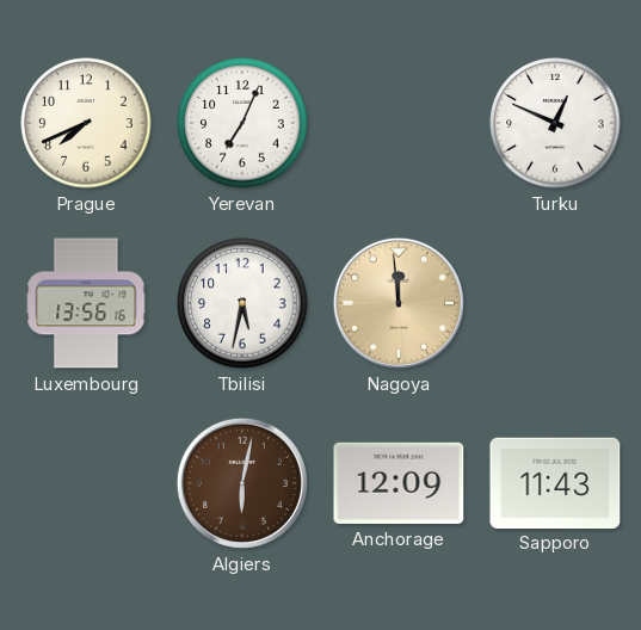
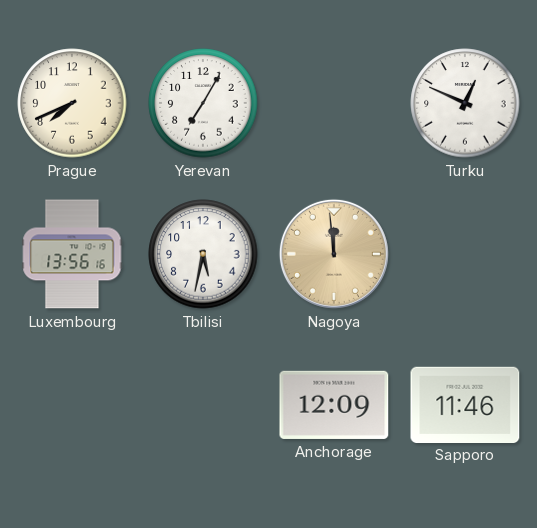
Yerevan: 7:04 -> 7:05 (203, 103)
Algiers: 6:02 -> none (242, 483)
Sapporo: 11:43 -> 11:46 (465, 404)
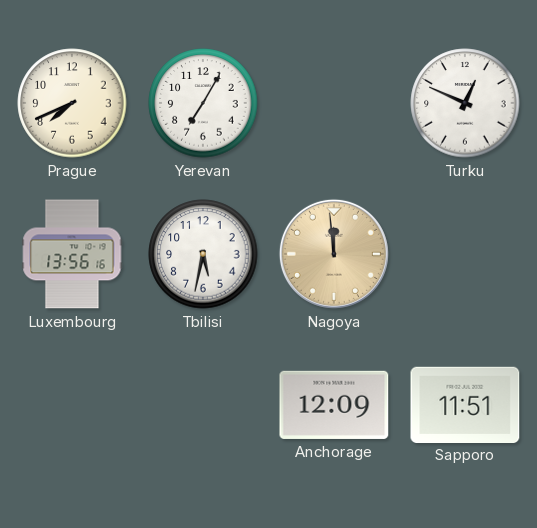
Sapporo: 11:46 -> 11:51 (465, 404)
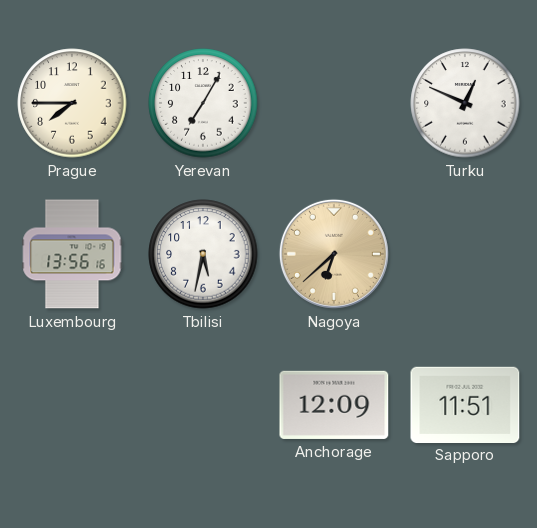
Prague: 7:41 -> 7:45 (72, 103)
Nagoya: 11:59 -> 6:38 (334, 254)
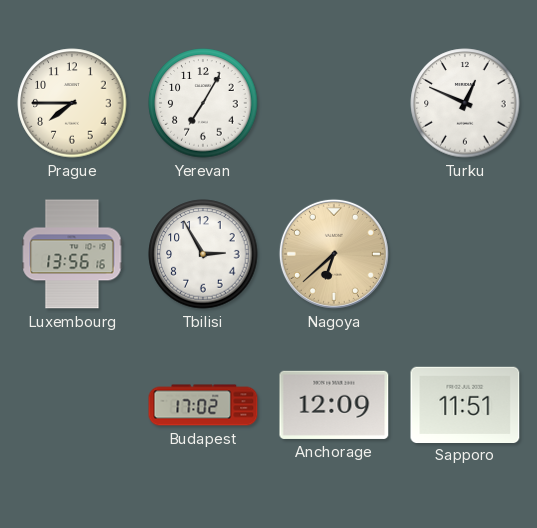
Tbilisi: 5:32 -> 2:55 (203, 254)
Budapest: none -> 17:02 (203, 405)
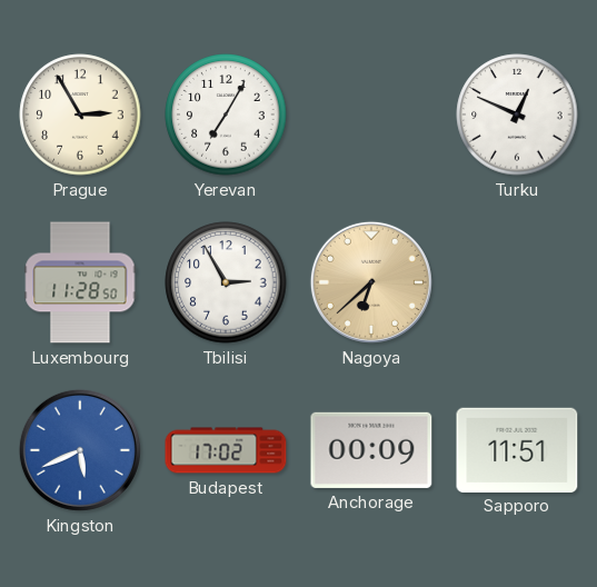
Prague: 7:45 -> 2:55 (80, 115)
Luxembourg: 13:56 -> 11:28 (80, 282)
Kingston: none -> 5:41 (80, 450)
Anchorage: 12:09 -> 00:09 (371, 450)
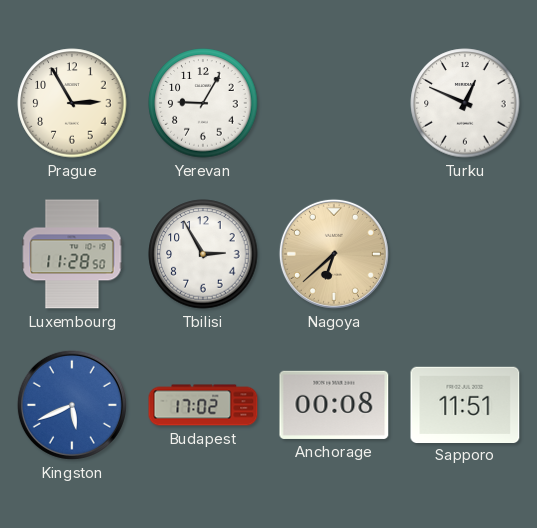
Yerevan: 7:05 -> 9:05 (203, 103)
Anchorage: 00:09 -> 00:08 (334, 405)
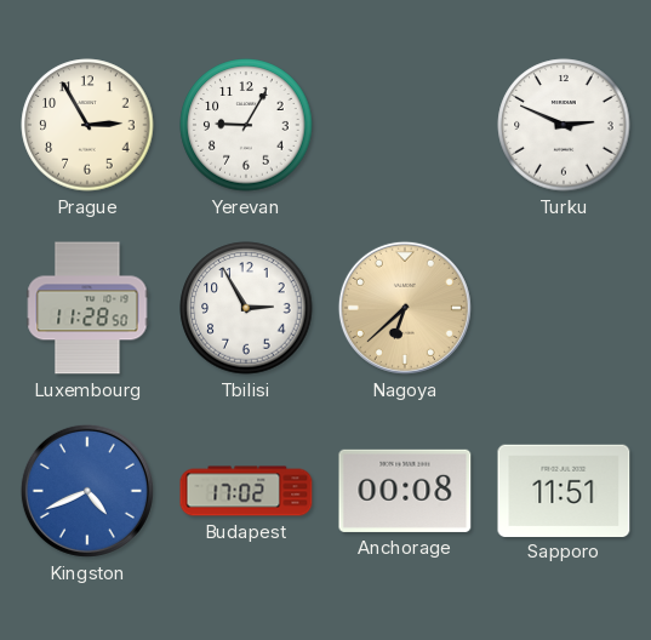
Turku: 12:49 -> 2:49 (564, 125)
Kingston: 5:41 -> 4:41 (87, 491)
